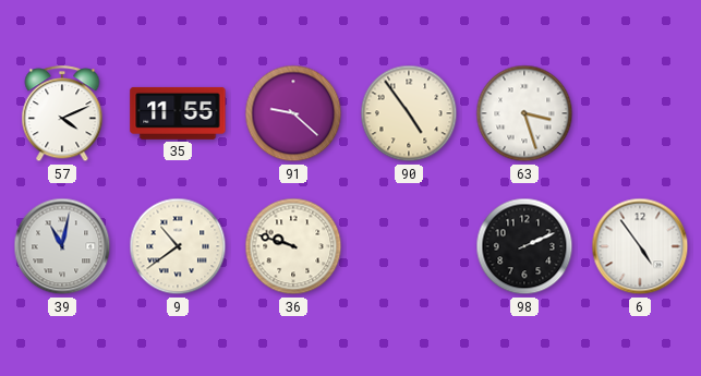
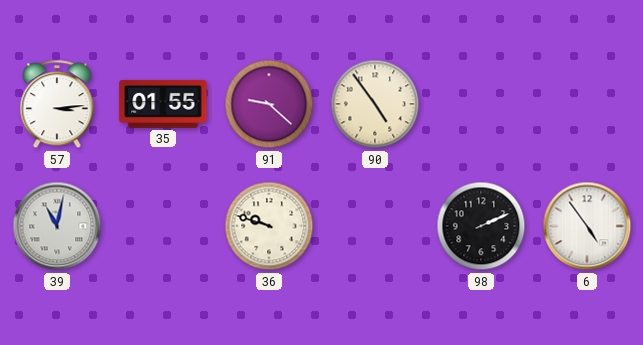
57: 4:11 -> 3:14 (57, 105)
35: 11:55 -> 01:55 (163, 104)
63: 3:27 -> none (524, 113)
9: 10:39 -> none (178, 246)
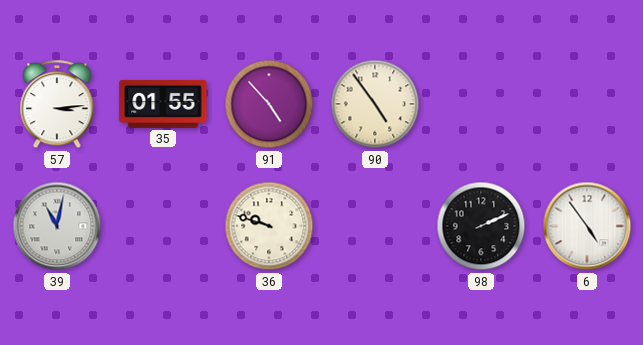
91: 9:22 -> 4:53 (269, 104)
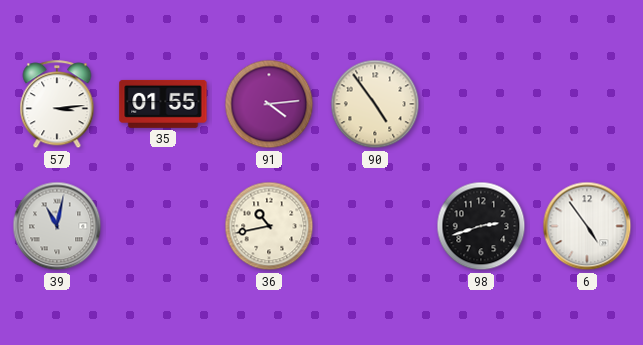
91: 4:53 -> 4:14 (269, 104)
36: 9:48 -> 10:43 (269, 226)
98: 2:11 -> 2:42 (481, 226)
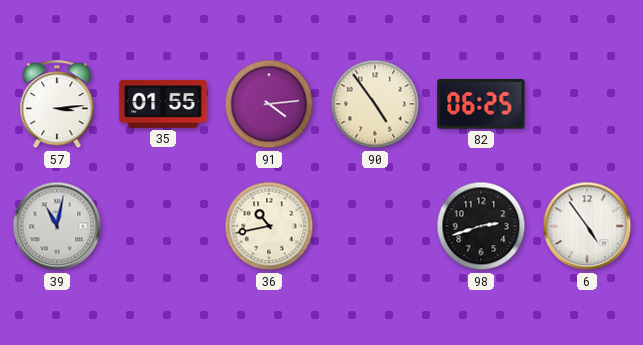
82: none -> 06:25 (481, 104)
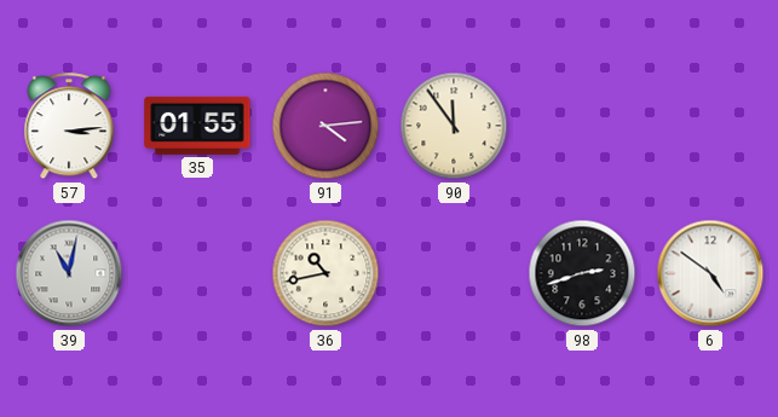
90: 4:54 -> 11:54 (454, 126)
82: 06:25 -> none (481, 104)
6: 4:54 -> 4:51 (710, 273)
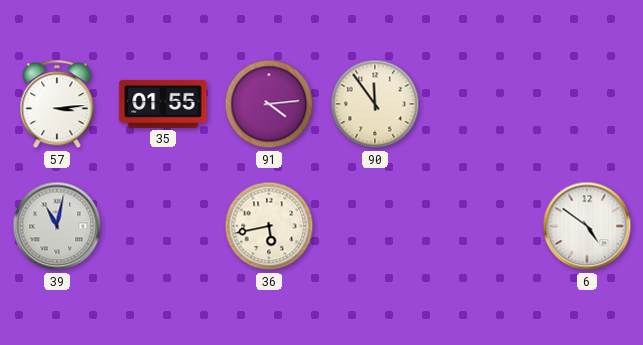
36: 10:43 -> 5:43 (269, 226)
98: 2:42 -> none (582, 273)
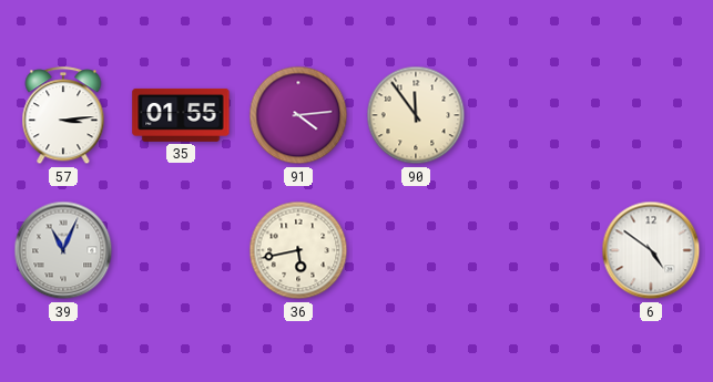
39: 11:02 -> 11:04 (63, 250)
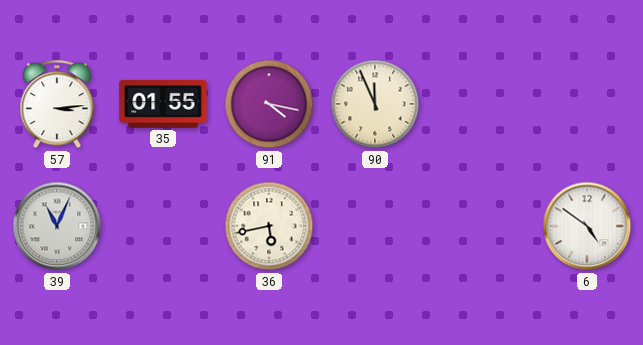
91: 4:14 -> 4:17 (269, 104)
90: 11:54 -> 11:56 (375, 104)
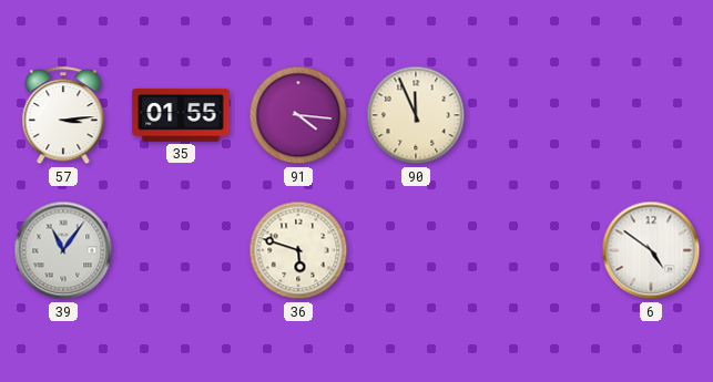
91: 4:17 -> 4:16 (298, 115)
39: 11:04 -> 11:06 (63, 250)
36: 5:43 -> 5:48 (298, 250)
